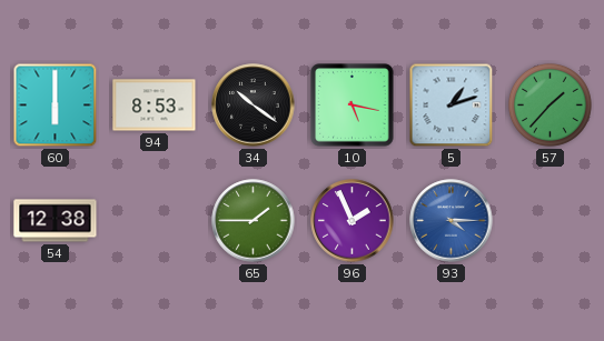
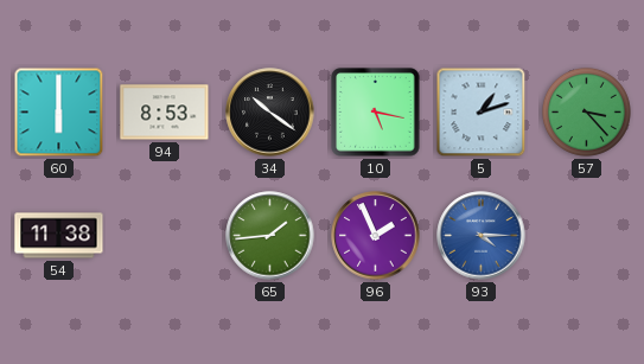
57: 1:37 -> 3:23 (587, 113)
54: 12:38 -> 11:38 (59, 236)
65: 1:45 -> 1:44 (270, 236)
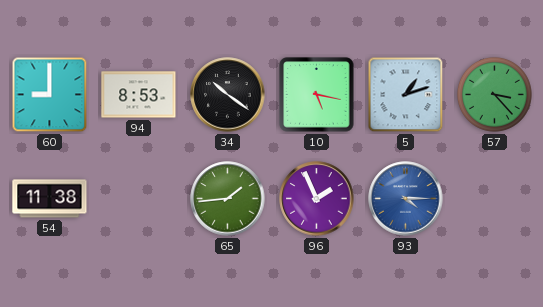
60: 6:00 -> 9:00 (50, 95)
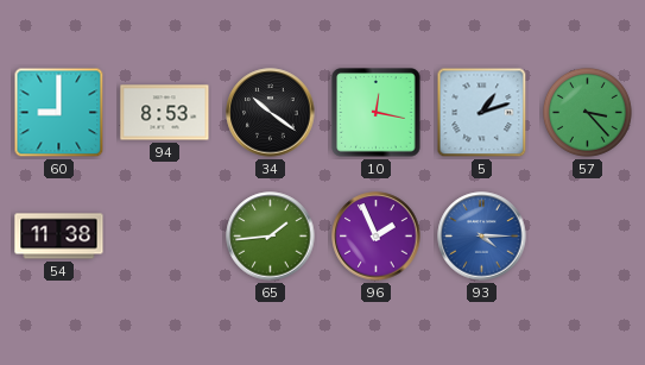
10: 5:17 -> 12:17 (377, 113)
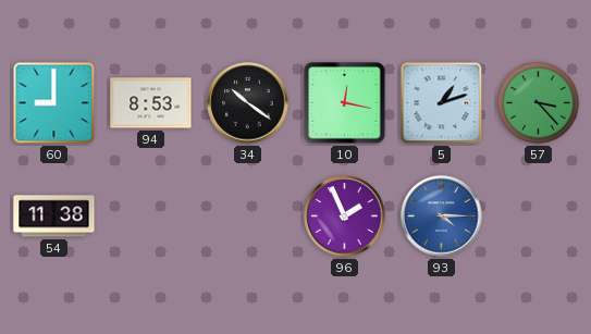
65: 1:44 -> none (271, 237)
